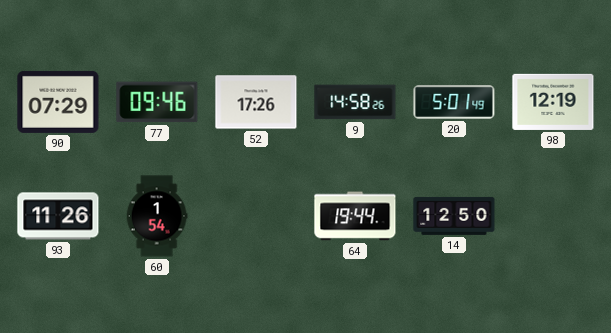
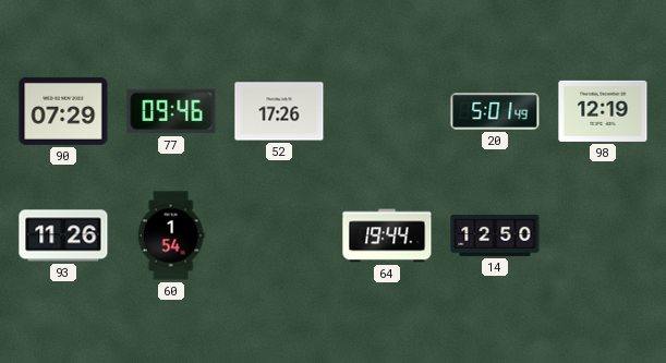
9: 14:58 -> none (355, 102)
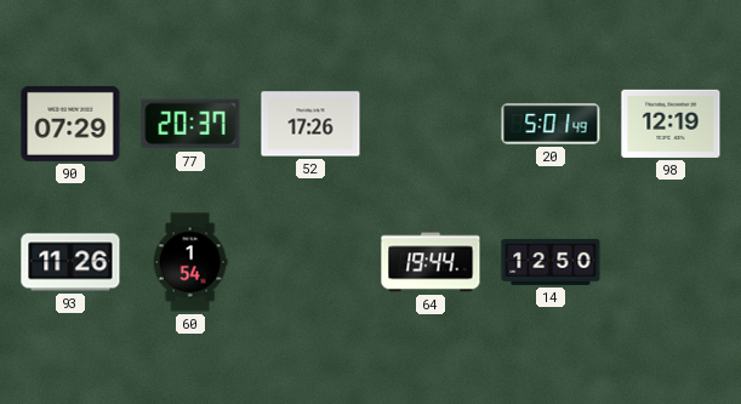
77: 09:46 -> 20:37 (190, 124)
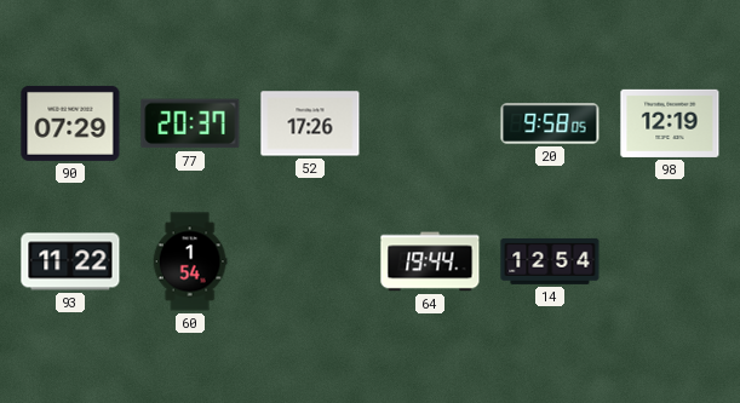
20: 5:01 -> 9:58 (550, 123)
93: 11:26 -> 11:22 (70, 261)
14: 12:50 -> 12:54 (550, 261)
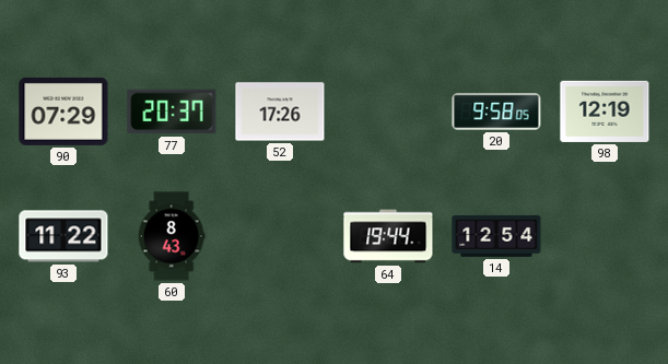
60: 1:54 -> 8:43 (172, 236)
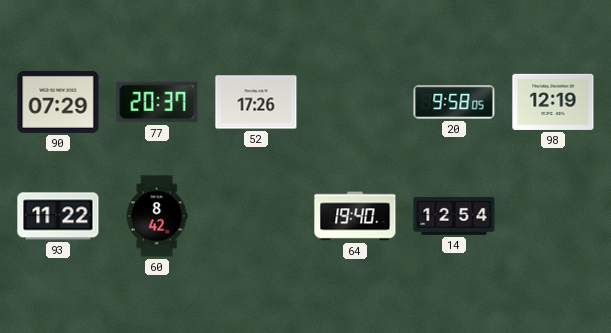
60: 8:43 -> 8:42 (157, 216)
64: 19:44 -> 19:40 (355, 216)
